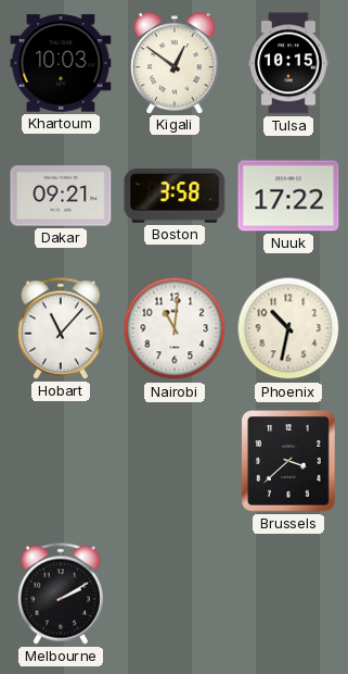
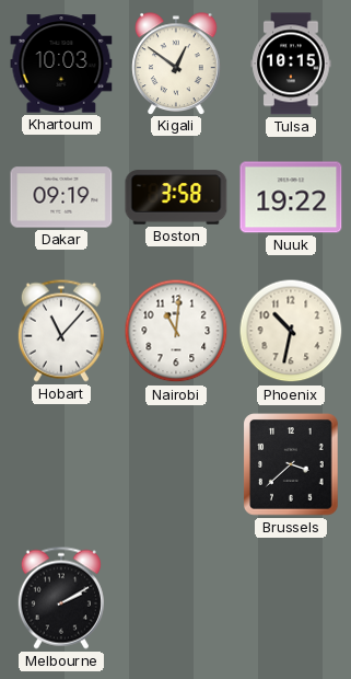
Dakar: 09:21 -> 09:19 (61, 197)
Nuuk: 17:22 -> 19:22 (291, 197)
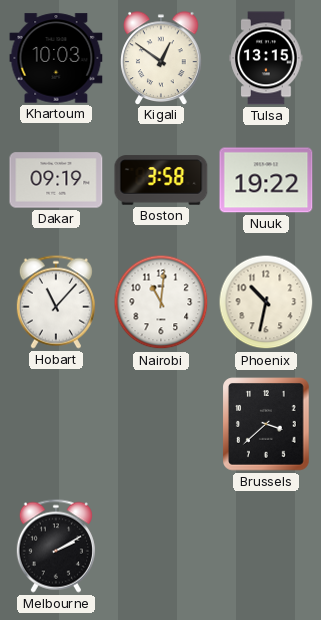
Tulsa: 10:15 -> 13:15 (266, 58)
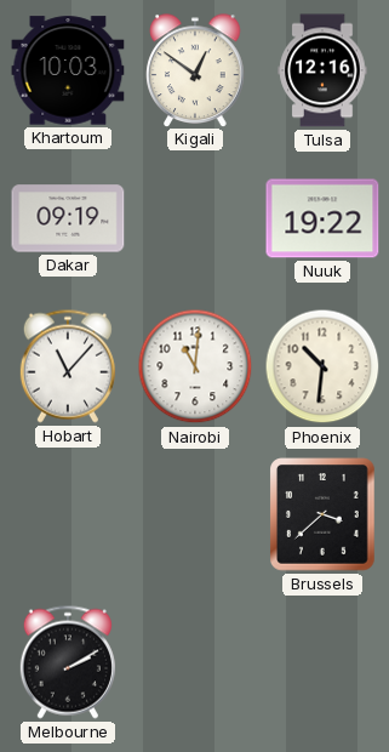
Tulsa: 13:15 -> 12:16 (322, 70)
Boston: 3:58 -> none (161, 180)
Phoenix: 10:32 -> 10:31 (322, 366)
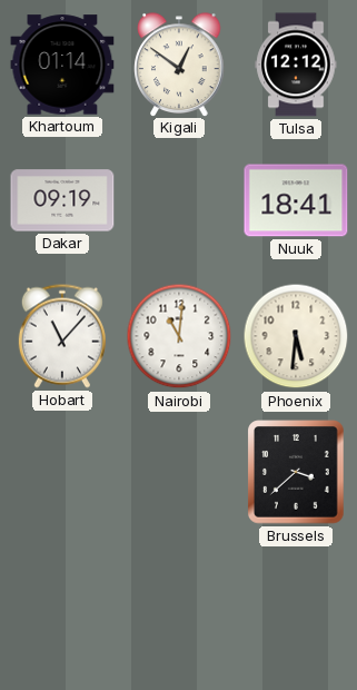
Khartoum: 10:03 -> 01:14 (62, 65)
Tulsa: 12:16 -> 12:12 (296, 65)
Nuuk: 19:22 -> 18:41 (296, 200)
Phoenix: 10:31 -> 5:31 (296, 336)
Melbourne: 2:10 -> none (68, 662)
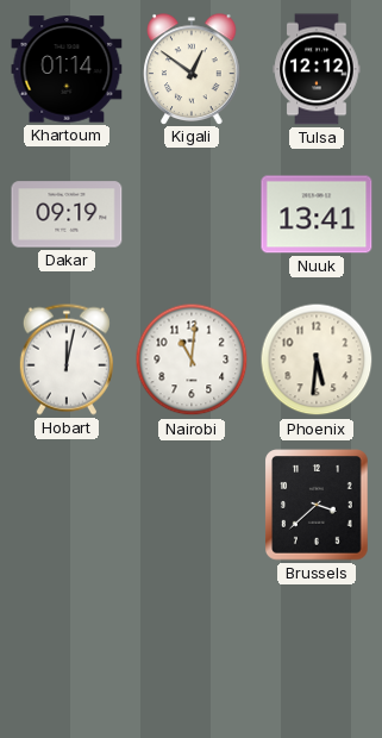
Nuuk: 18:41 -> 13:41 (317, 214)
Hobart: 11:07 -> 12:02 (67, 359)
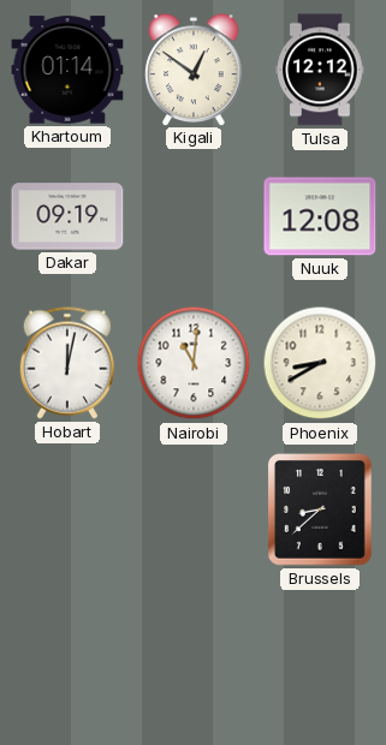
Nuuk: 13:41 -> 12:08 (320, 216)
Phoenix: 5:31 -> 8:40 (320, 363)
Brussels: 3:38 -> 8:38 (320, 509)
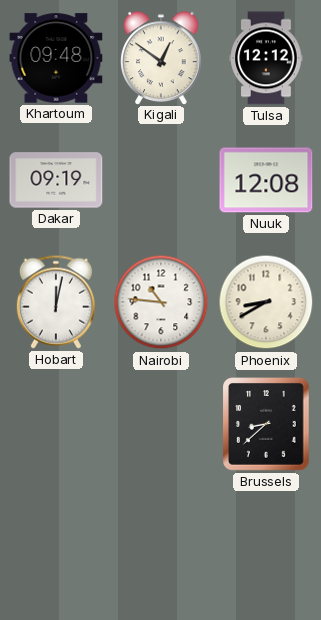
Khartoum: 01:14 -> 09:48 (56, 58)
Nairobi: 11:01 -> 10:46 (161, 302)
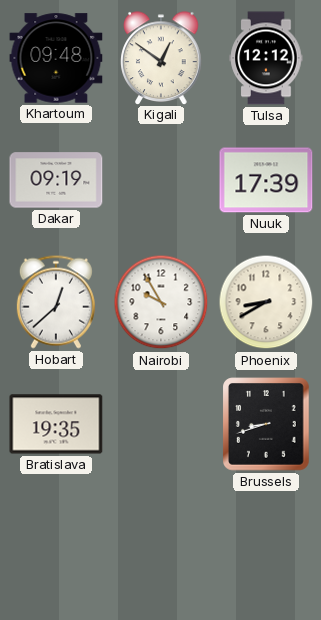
Nuuk: 12:08 -> 17:39 (266, 180)
Hobart: 12:02 -> 12:38 (56, 302)
Nairobi: 10:46 -> 9:55 (161, 302)
Bratislava: none -> 19:35 (56, 424)
Brussels: 8:38 -> 8:42 (266, 424)
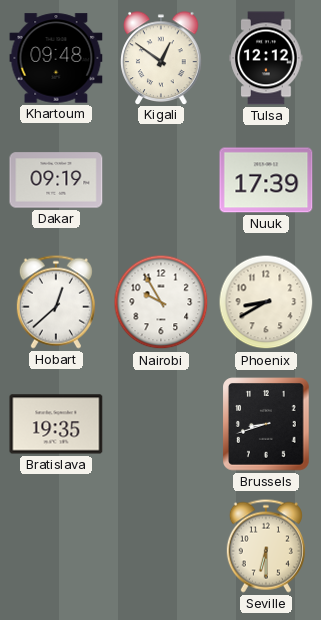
Seville: none -> 6:30 (266, 546)
